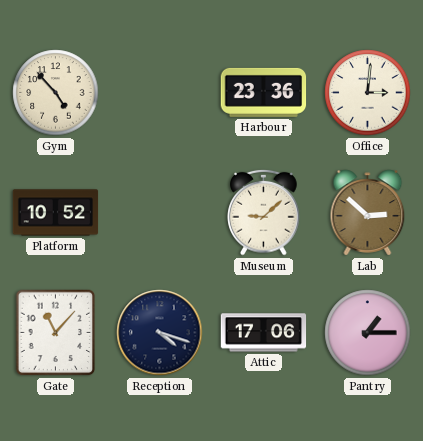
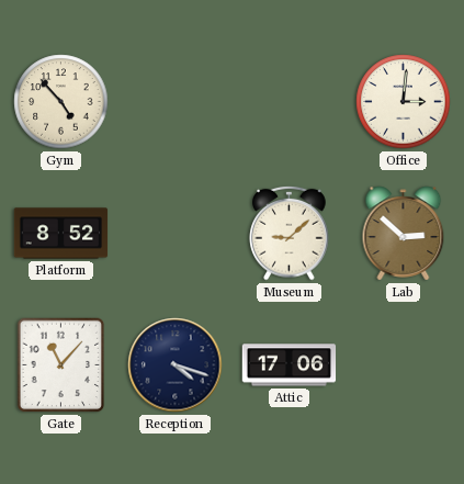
Harbour: 23:36 -> none (264, 92)
Platform: 10:52 -> 8:52 (61, 234)
Pantry: 1:15 -> none (368, 333)
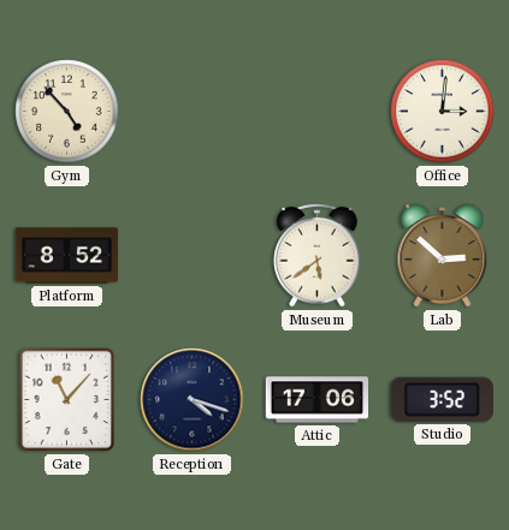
Museum: 9:08 -> 5:39 (318, 255)
Studio: none -> 3:52 (442, 399)
